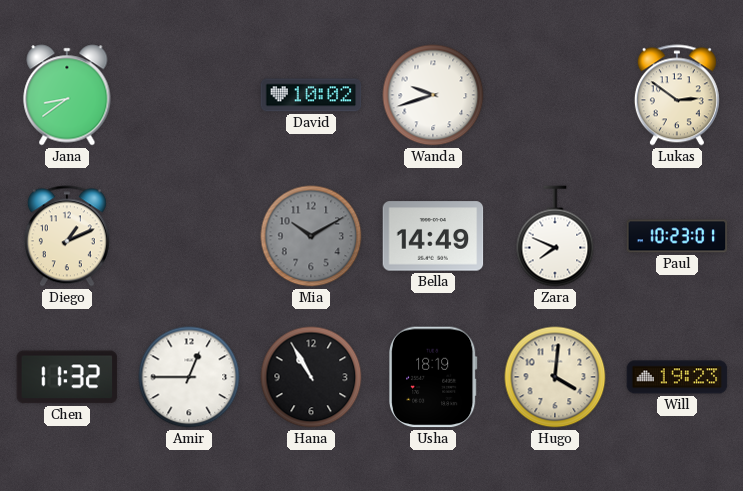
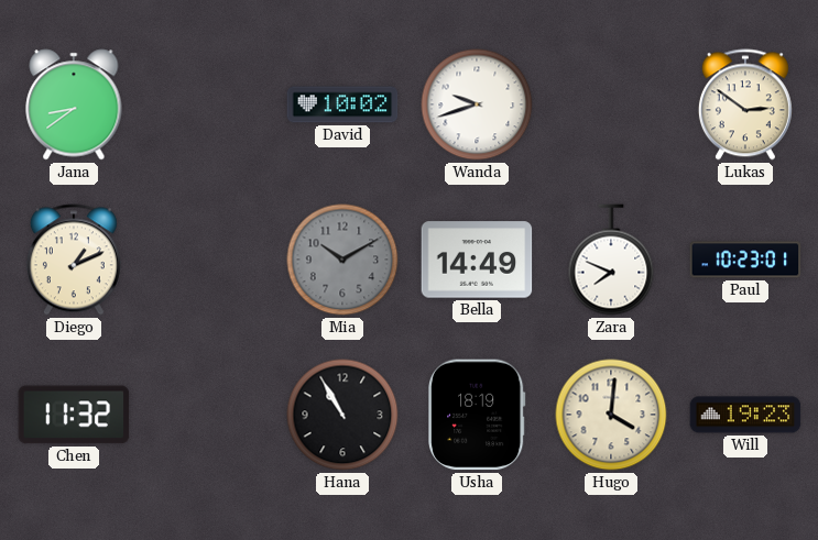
Amir: 12:45 -> none (189, 377)
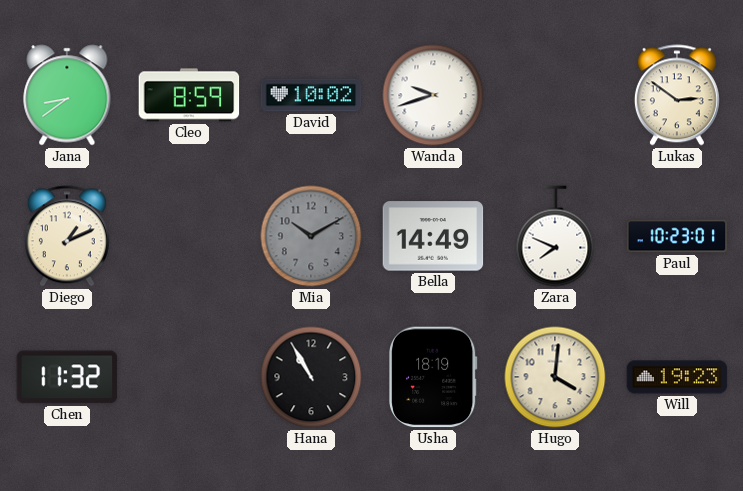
Cleo: none -> 8:59 (189, 95)
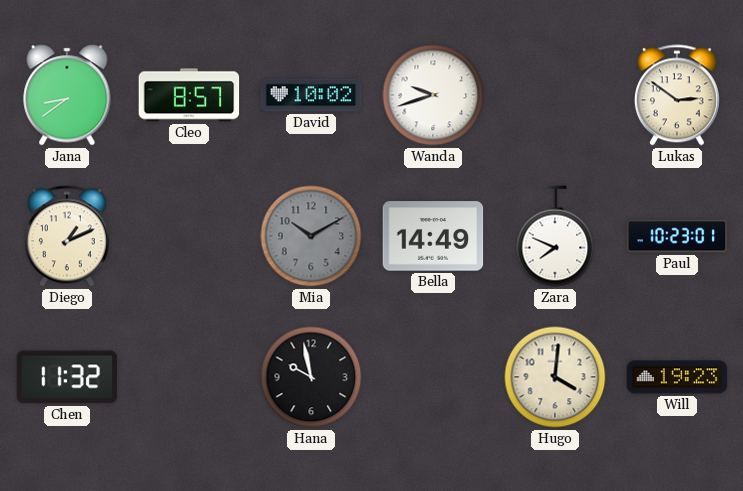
Cleo: 8:59 -> 8:57 (189, 95)
Hana: 10:55 -> 9:58 (311, 377)
Usha: 18:19 -> none (434, 377)
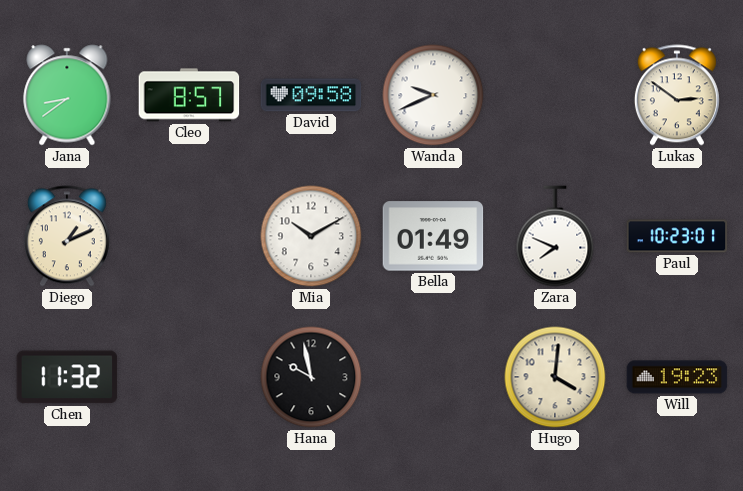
David: 10:02 -> 09:58 (311, 95)
Wanda: 9:42 -> 9:41 (433, 95)
Mia dial: grey -> white (311, 236)
Bella: 14:49 -> 01:49 (433, 236)
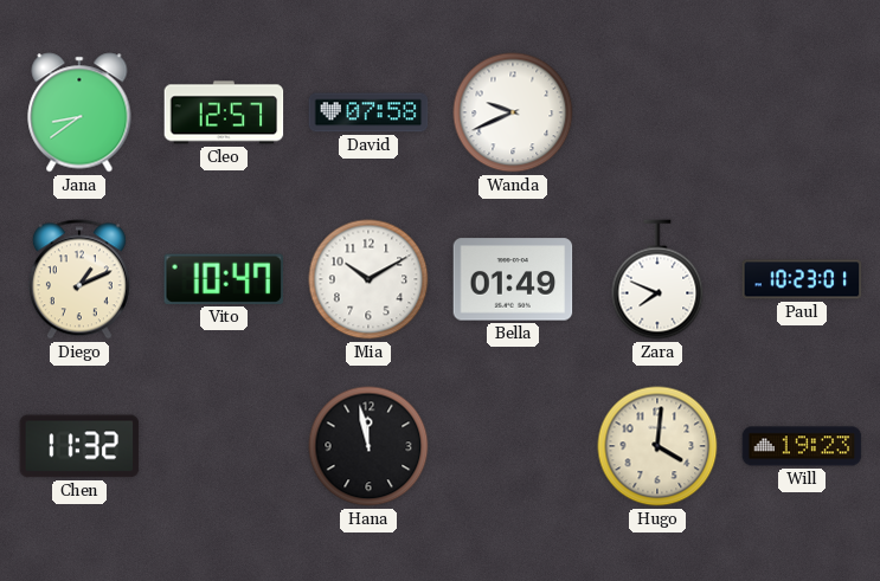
Cleo: 8:57 -> 12:57 (224, 112)
David: 09:58 -> 07:58 (368, 112)
Lukas: 2:51 -> none (677, 95)
Vito: none -> 10:47 (223, 279)
Hana: 9:58 -> 11:58 (368, 446)
